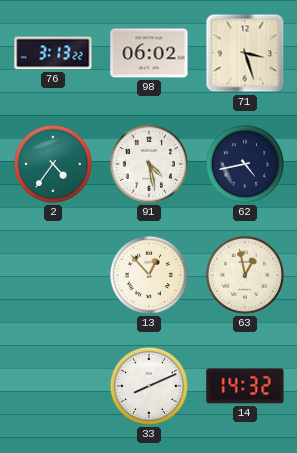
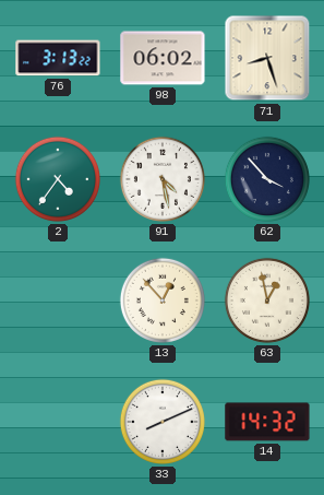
71: 3:27 -> 8:27 (267, 58)
62: 4:43 -> 3:53 (267, 179)
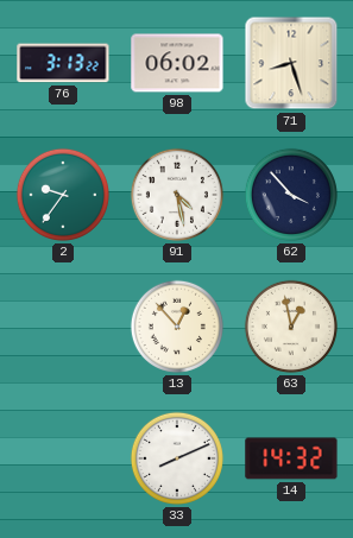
2: 4:36 -> 9:36 (63, 195)
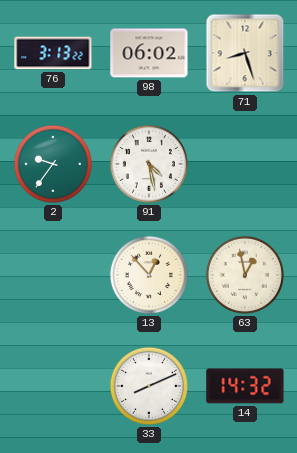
62: 3:53 -> none (291, 195)
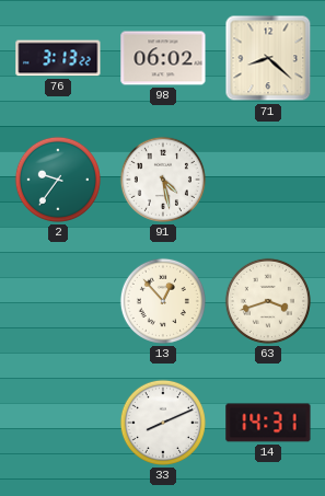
71: 8:27 -> 8:22 (268, 58)
63: 12:58 -> 3:42 (268, 301)
14: 14:32 -> 14:31 (268, 423)
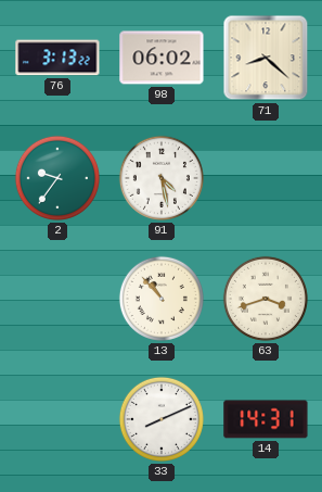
13: 12:53 -> 10:53 (162, 299)
